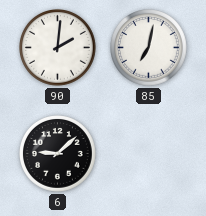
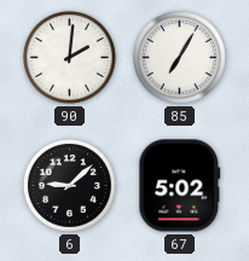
85: 7:02 -> 7:05 (180, 58)
67: none -> 5:02 (180, 186)
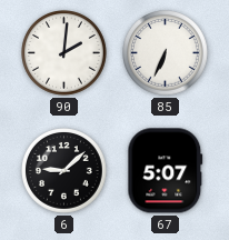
85: 7:05 -> 6:34 (166, 53)
67: 5:02 -> 5:07 (166, 171)
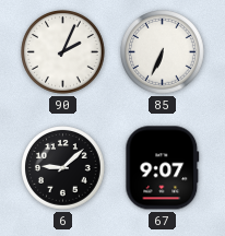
90: 2:01 -> 2:04 (63, 52)
67: 5:07 -> 9:07 (163, 168)
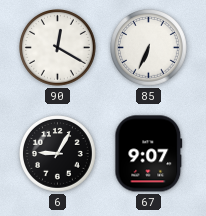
90: 2:04 -> 12:20 (58, 48)
6: 9:08 -> 9:05 (58, 154)
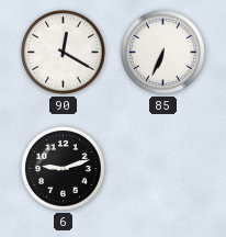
6: 9:05 -> 9:12 (64, 169)
67: 9:07 -> none (149, 154)
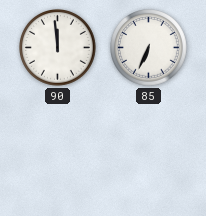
90: 12:20 -> 11:59 (58, 48)
6: 9:12 -> none (64, 169)
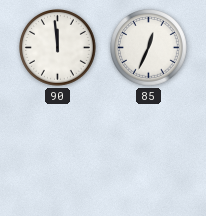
85: 6:34 -> 12:34 (149, 48)
